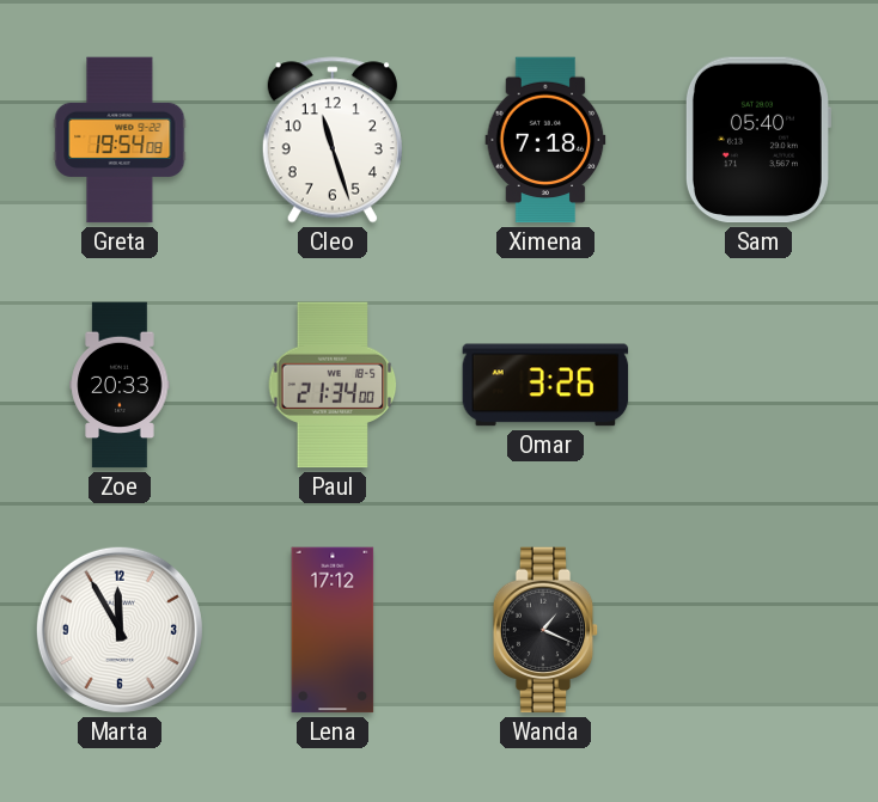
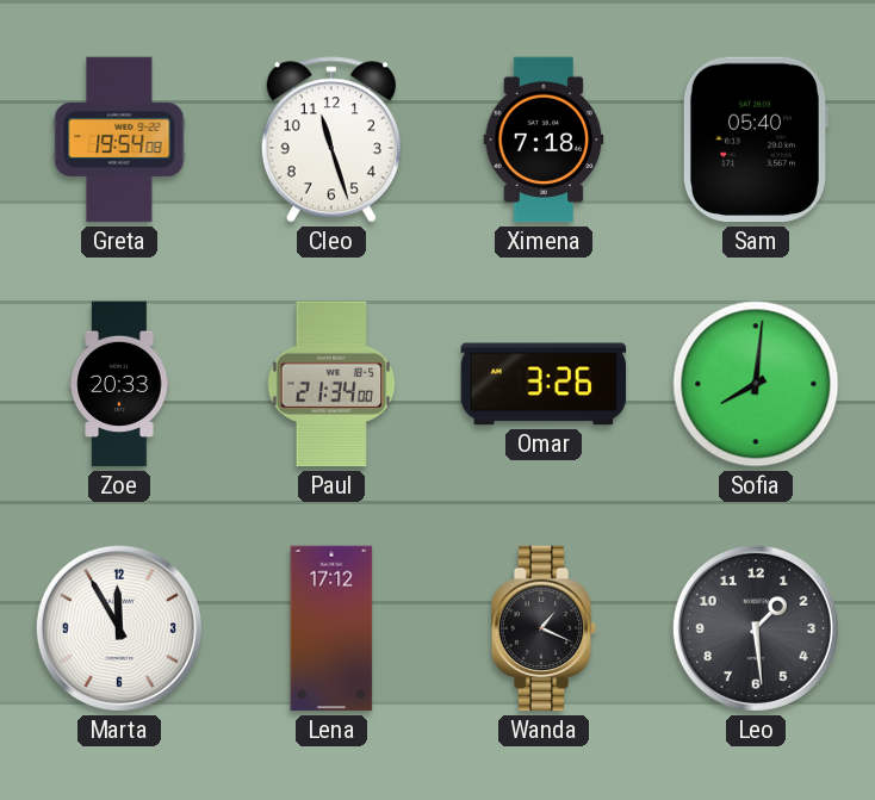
Sofia: none -> 8:01 (756, 384)
Leo: none -> 1:29 (756, 628)
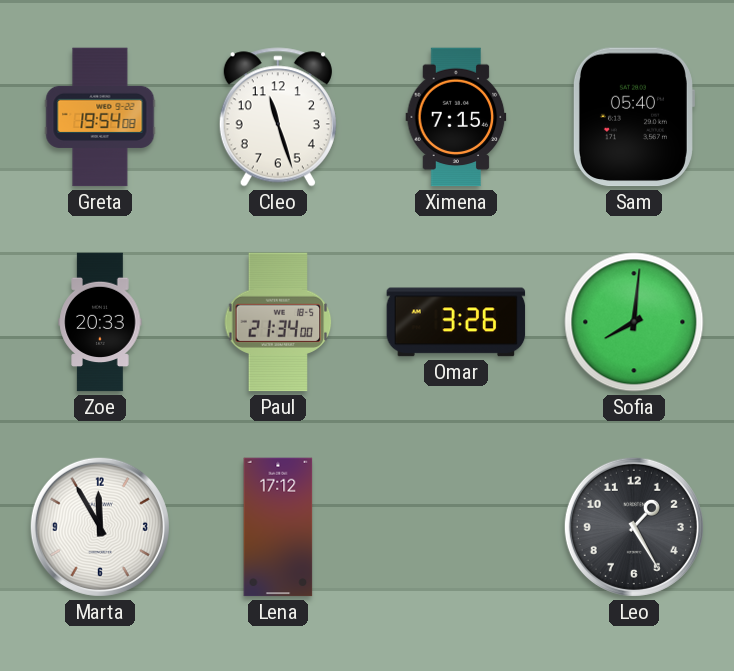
Ximena: 7:18 -> 7:15 (456, 117)
Wanda: 1:19 -> none (544, 628)
Leo: 1:29 -> 1:25 (634, 527)
